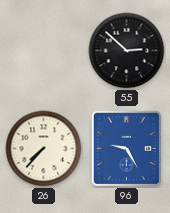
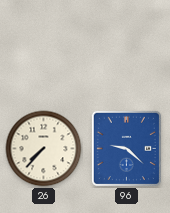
55: 2:52 -> none (127, 51)
96: 9:25 -> 9:22 (126, 148)
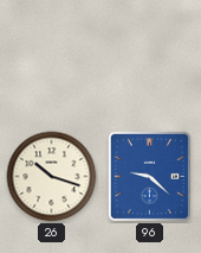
26: 7:37 -> 10:18 (52, 177)
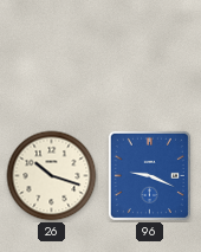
96: 9:22 -> 9:19 (149, 175)
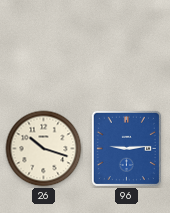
96: 9:19 -> 9:14 (126, 148)
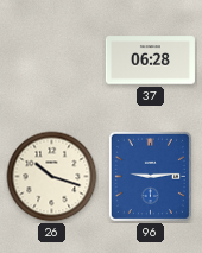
37: none -> 06:28 (150, 61)
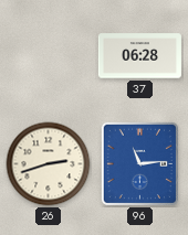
26: 10:18 -> 2:42 (49, 164)
96: 9:14 -> 11:14 (139, 163)
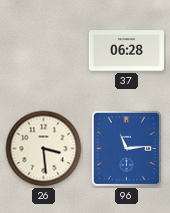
26: 2:42 -> 3:29 (44, 149)
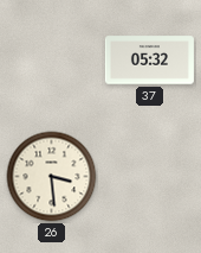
37: 06:28 -> 05:32 (149, 61)
96: 11:14 -> none (126, 148)
